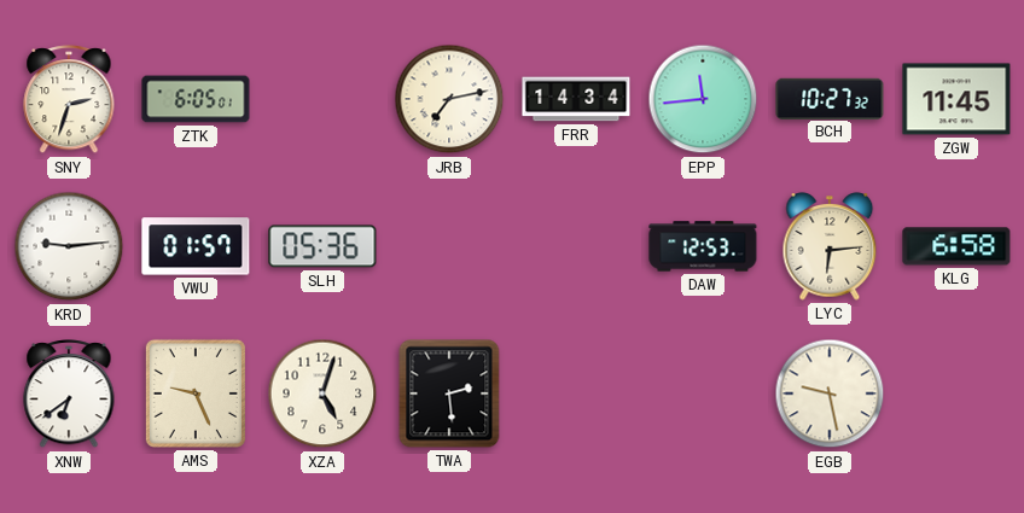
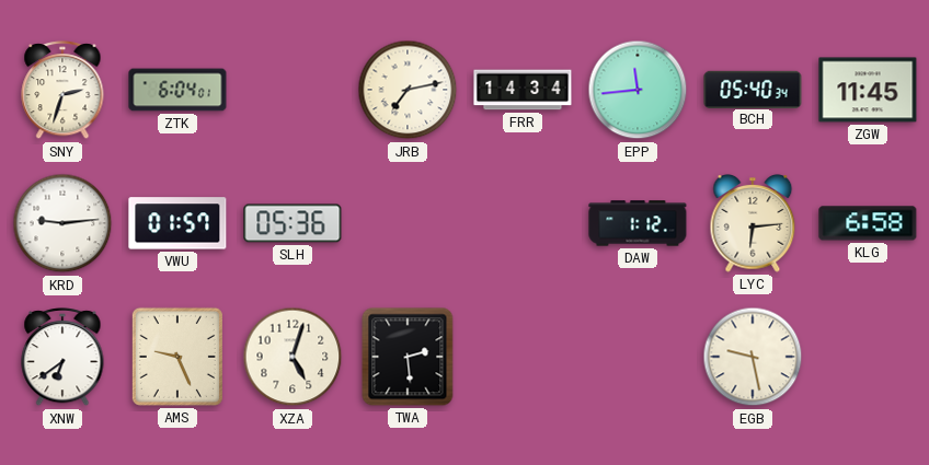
ZTK: 6:05 -> 6:04 (177, 90)
BCH: 10:27 -> 05:40 (753, 89)
DAW: 12:53 -> 1:12 (638, 223)
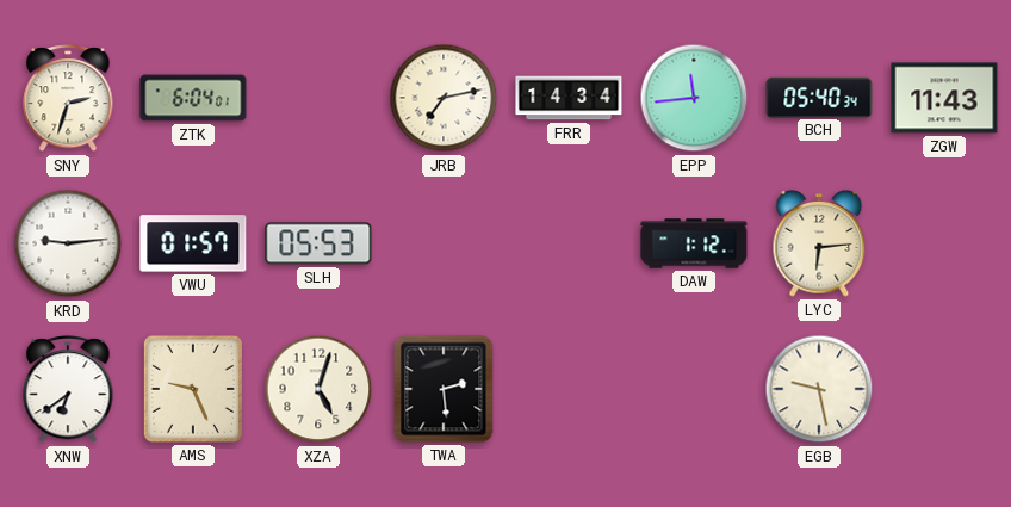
ZGW: 11:45 -> 11:43 (944, 98)
SLH: 05:36 -> 05:53 (318, 243)
KLG: 6:58 -> none (868, 223)
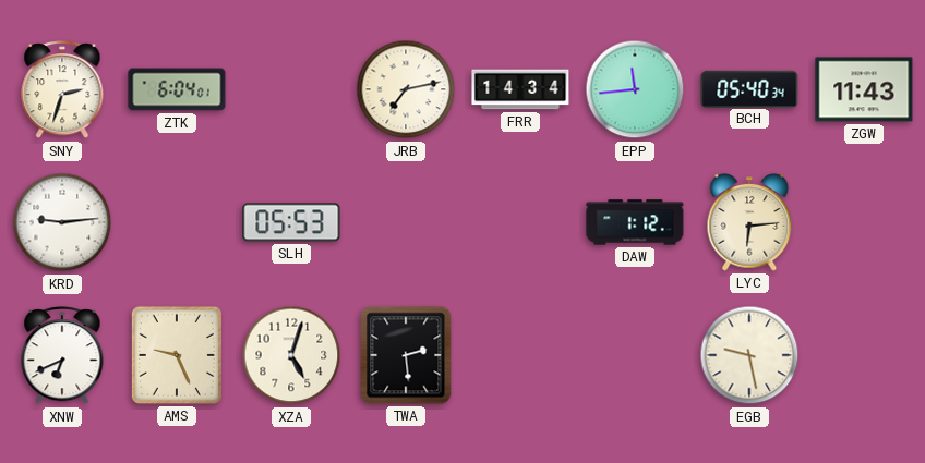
VWU: 01:57 -> none (193, 243)
XNW: 6:39 -> 6:41 (62, 356)
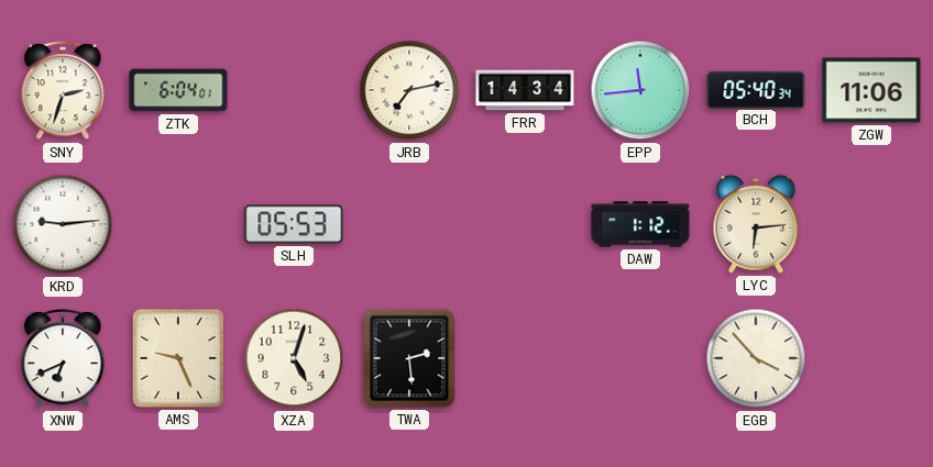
ZGW: 11:43 -> 11:06 (871, 90)
EGB: 9:28 -> 3:53 (756, 358)
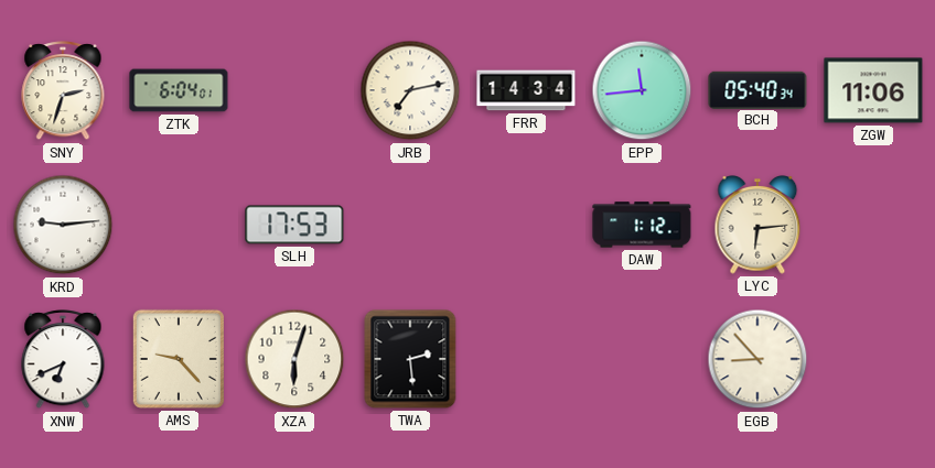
SLH: 05:53 -> 17:53 (294, 225)
AMS: 9:26 -> 9:23 (179, 359)
XZA: 5:03 -> 6:03 (294, 359)
EGB: 3:53 -> 8:53 (757, 359)
